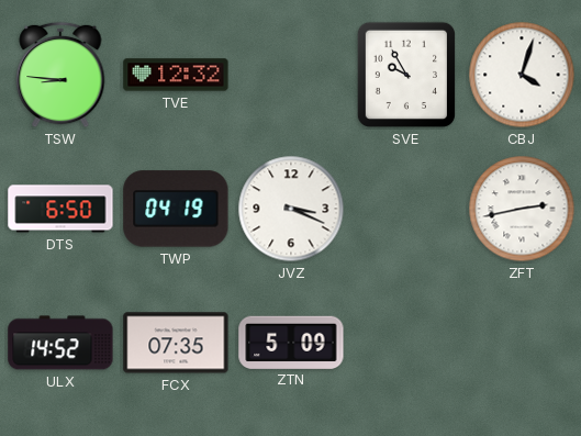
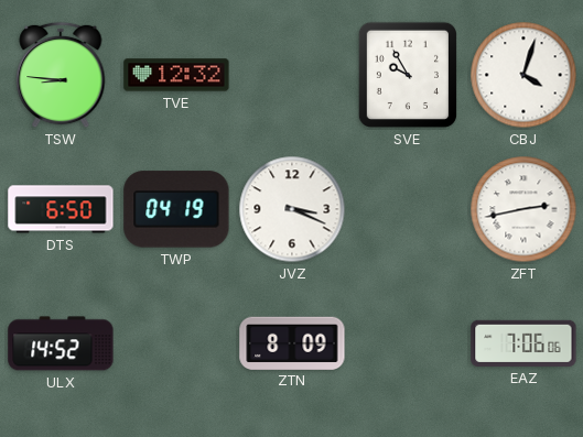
FCX: 07:35 -> none (176, 343)
ZTN: 5:09 -> 8:09 (292, 342)
EAZ: none -> 7:06 (523, 343)
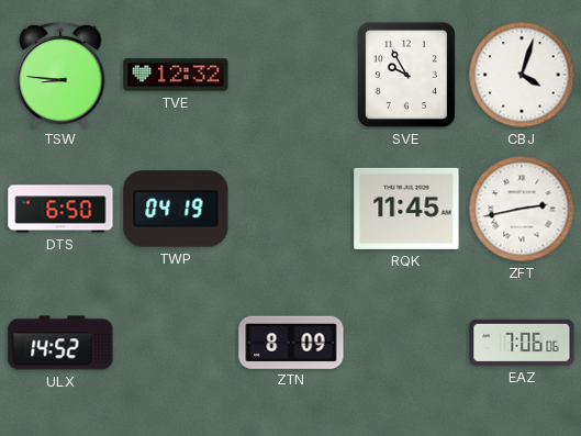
JVZ: 3:19 -> none (292, 209)
RQK: none -> 11:45 (406, 209)
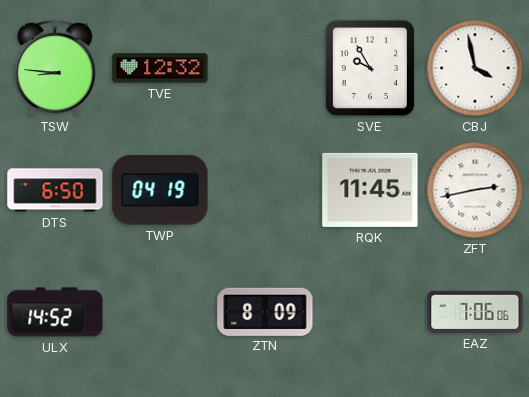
CBJ: 4:03 -> 3:58 (475, 68)
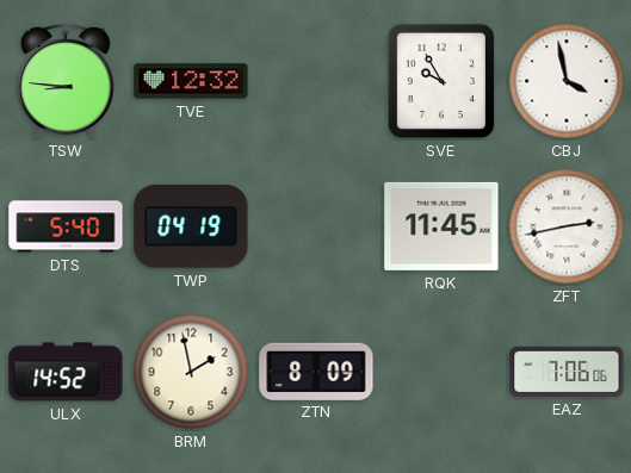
DTS: 6:50 -> 5:40 (66, 226)
BRM: none -> 1:58 (191, 372)
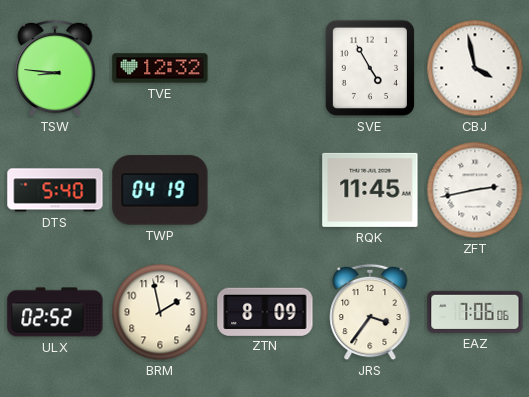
SVE: 9:55 -> 4:55 (370, 68)
ULX: 14:52 -> 02:52 (55, 312)
JRS: none -> 3:36 (370, 312)
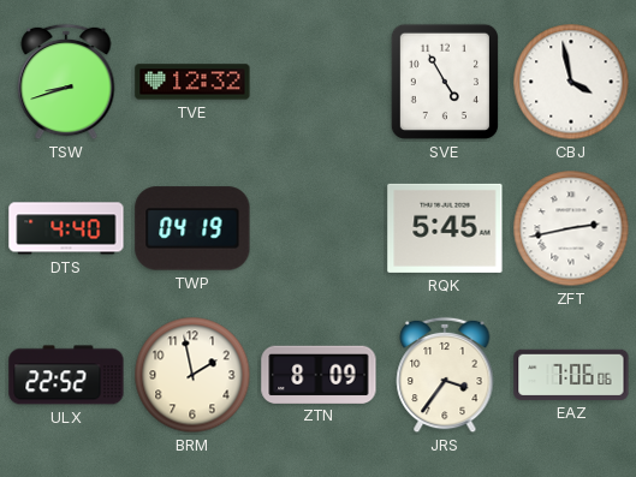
TSW: 8:46 -> 8:42 (66, 82)
DTS: 5:40 -> 4:40 (66, 228)
RQK: 11:45 -> 5:45 (445, 228)
ULX: 02:52 -> 22:52 (66, 375)
